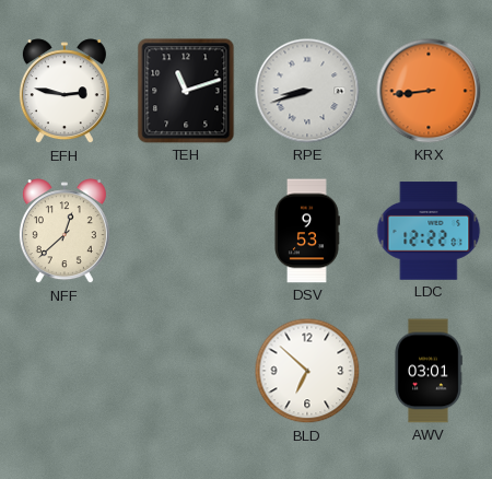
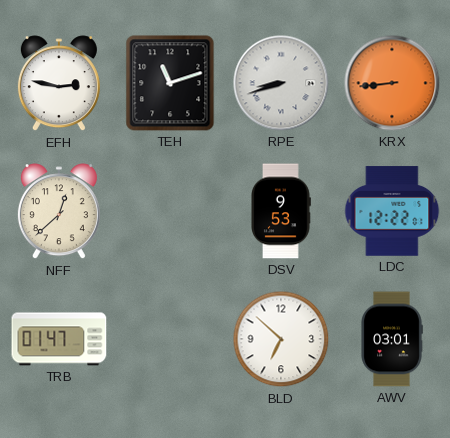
TRB: none -> 01:47 (59, 339)
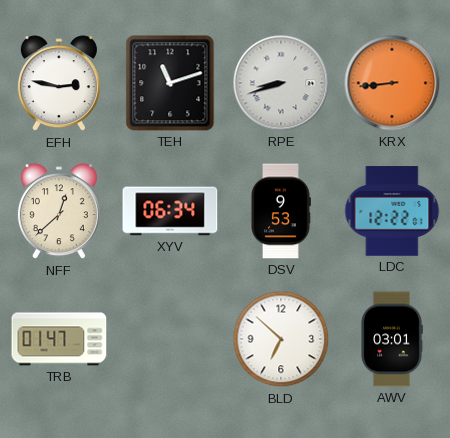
XYV: none -> 06:34 (170, 211)
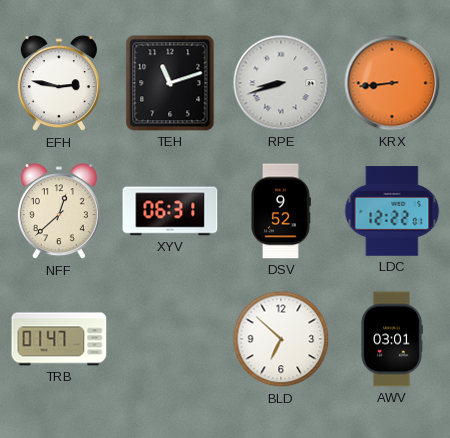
XYV: 06:34 -> 06:31 (170, 211)
DSV: 9:53 -> 9:52 (281, 211)
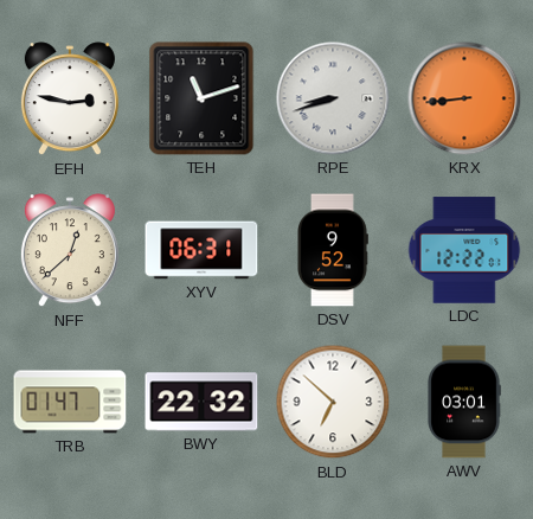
BWY: none -> 22:32 (201, 402)
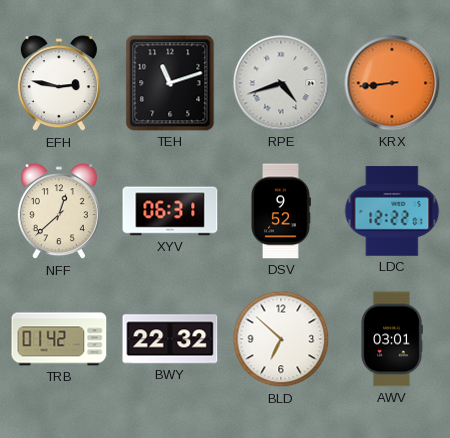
RPE: 8:42 -> 4:42 (281, 83)
TRB: 01:47 -> 01:42 (59, 339)
